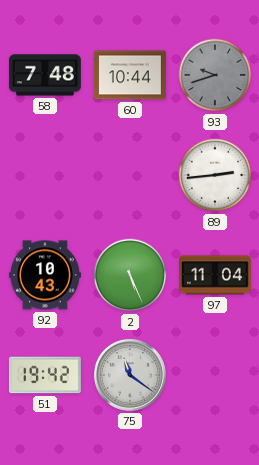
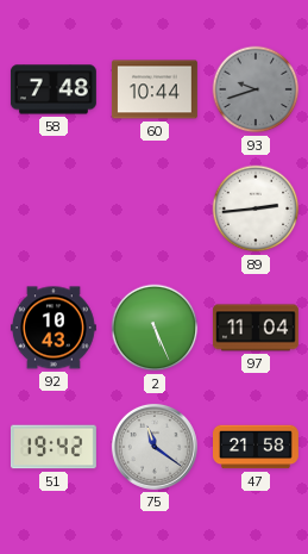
47: none -> 21:58 (257, 447)
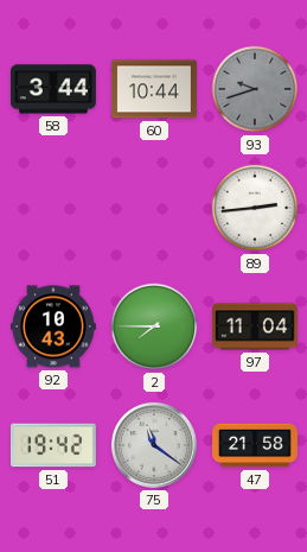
58: 7:48 -> 3:44 (53, 89)
2: 5:26 -> 7:45 (154, 326)
